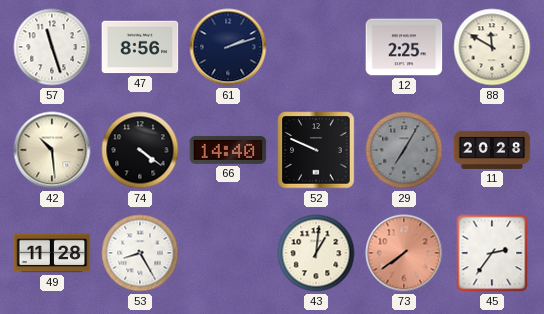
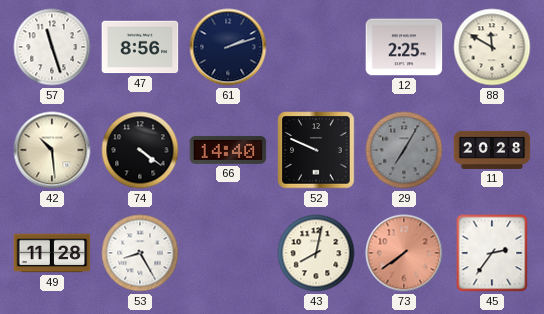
43: 1:01 -> 8:02 (316, 253)
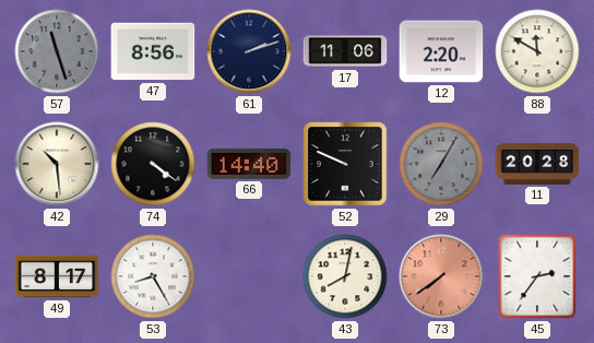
57 dial: white -> grey (57, 51)
17: none -> 11:06 (345, 51)
12: 2:25 -> 2:20 (441, 51)
49: 11:28 -> 8:17 (57, 276)
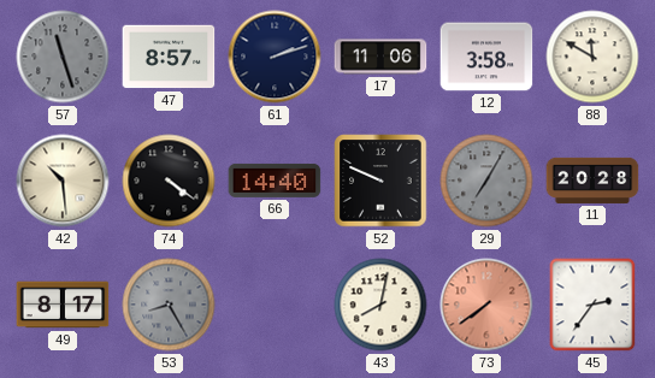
47: 8:56 -> 8:57 (169, 57)
12: 2:20 -> 3:58 (486, 57)
53 dial: white -> grey (169, 305)
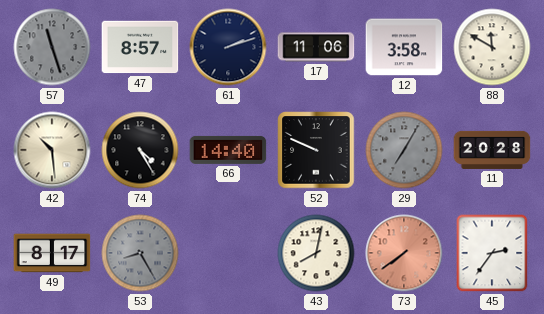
74: 4:21 -> 4:25 (140, 150)
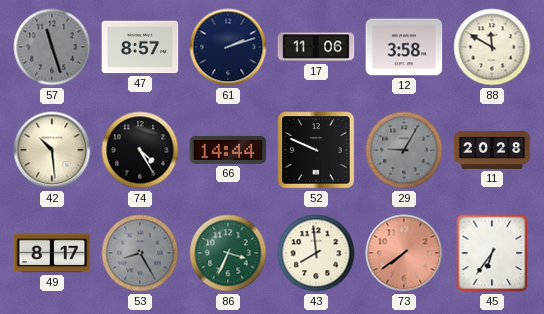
66: 14:40 -> 14:44 (228, 150)
29: 7:05 -> 9:05 (404, 150)
86: none -> 3:34 (228, 253)
43: 8:02 -> 7:59 (316, 253)
45: 2:36 -> 6:36 (492, 253)
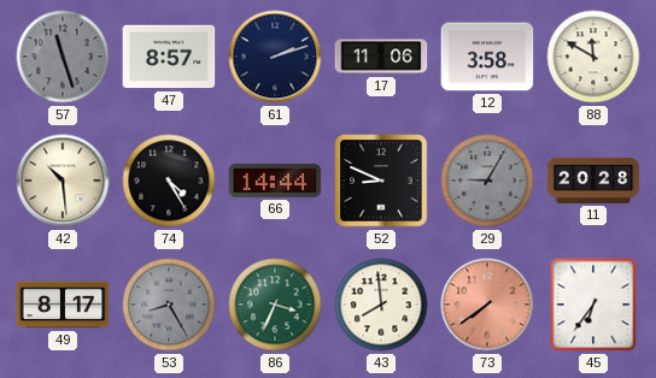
52: 9:49 -> 8:49 (381, 181)
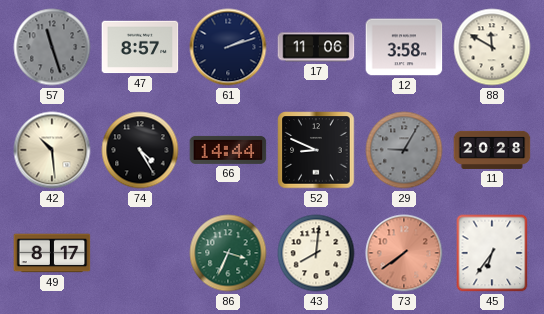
53: 8:25 -> none (169, 305)
43: 7:59 -> 8:01 (316, 253)
